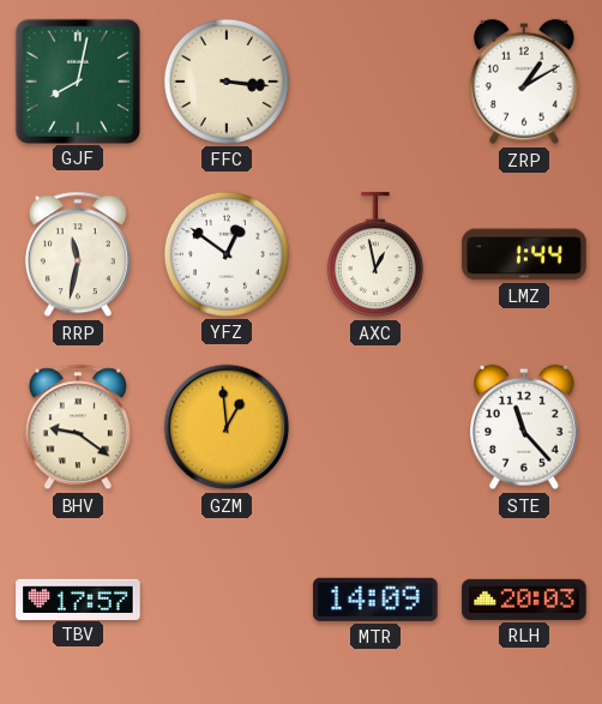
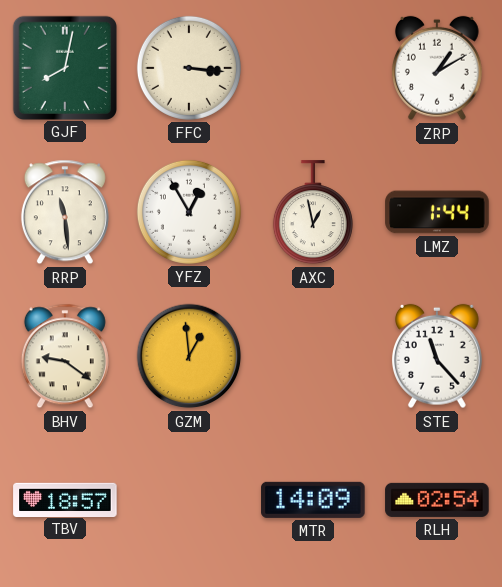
RRP: 11:32 -> 11:29 (65, 212)
YFZ: 12:51 -> 12:55 (189, 212)
TBV: 17:57 -> 18:57 (65, 499)
RLH: 20:03 -> 02:54 (437, 500)
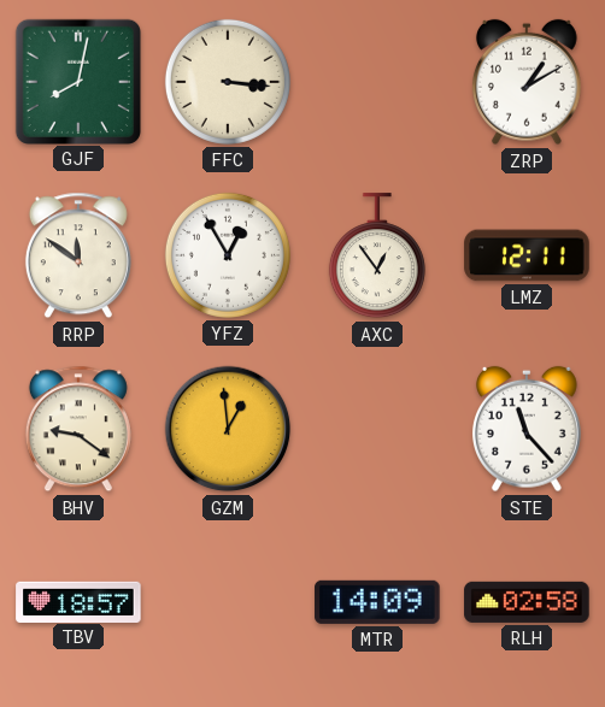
RRP: 11:29 -> 11:51 (78, 255)
AXC: 12:58 -> 12:54 (377, 257)
LMZ: 1:44 -> 12:11 (527, 255)
RLH: 02:54 -> 02:58 (527, 602)
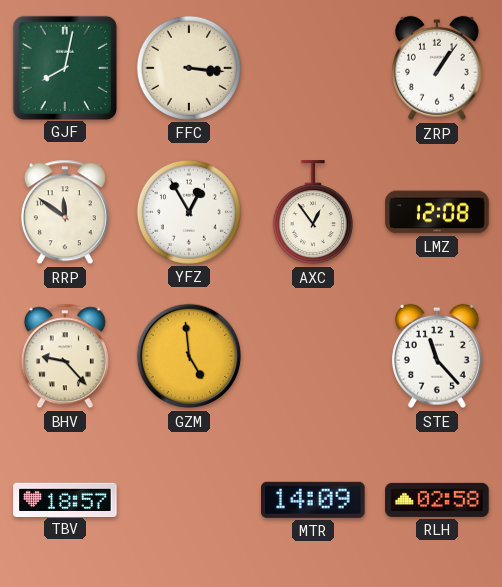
ZRP: 1:10 -> 1:06 (437, 68)
LMZ: 12:11 -> 12:08 (437, 212)
BHV: 9:21 -> 9:23 (65, 356)
GZM: 12:59 -> 4:59 (189, 356)
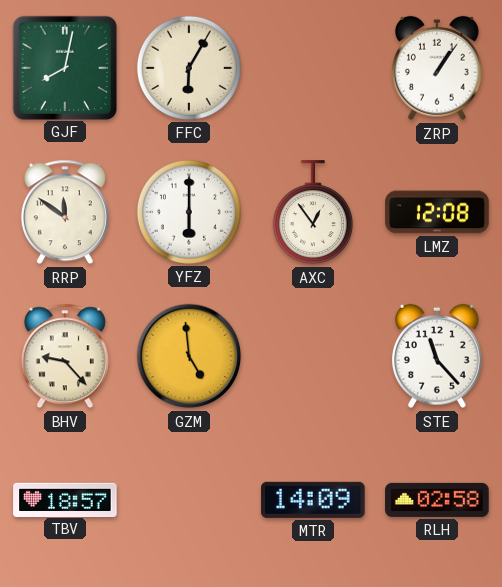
FFC: 3:16 -> 6:05 (189, 68)
YFZ: 12:55 -> 6:00 (189, 212)
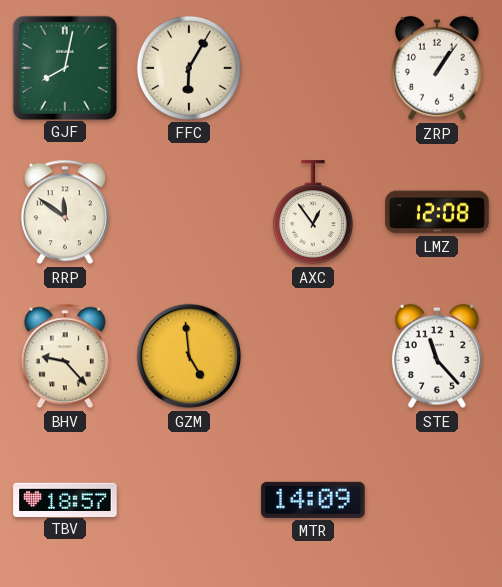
YFZ: 6:00 -> none (189, 212)
RLH: 02:58 -> none (437, 500)
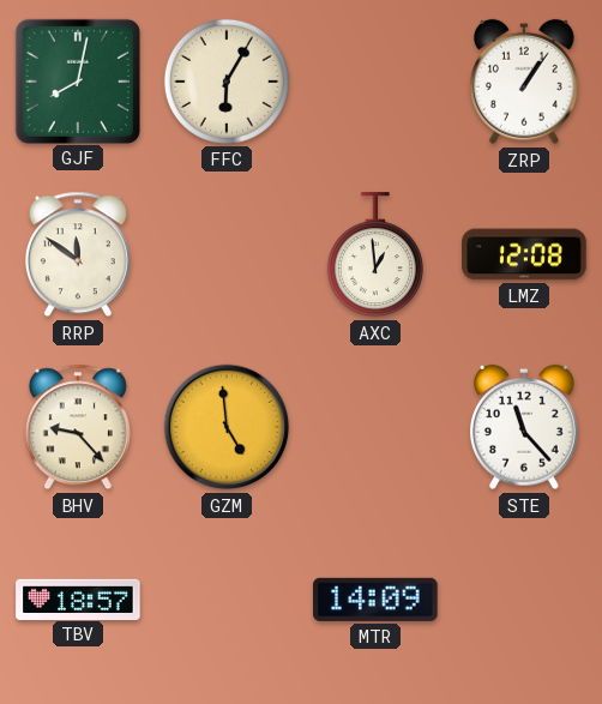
AXC: 12:54 -> 12:59 (375, 255)
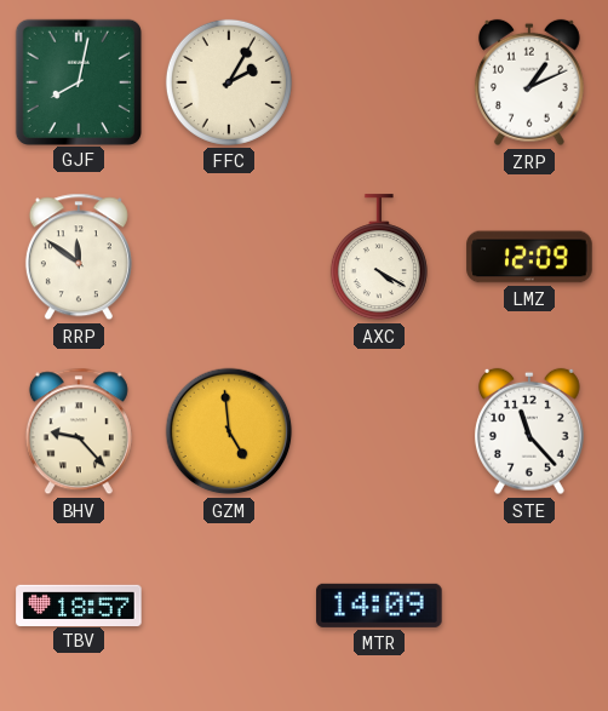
FFC: 6:05 -> 2:05 (229, 82)
ZRP: 1:06 -> 1:11 (529, 82)
AXC: 12:59 -> 4:20 (379, 258)
LMZ: 12:08 -> 12:09 (529, 257)
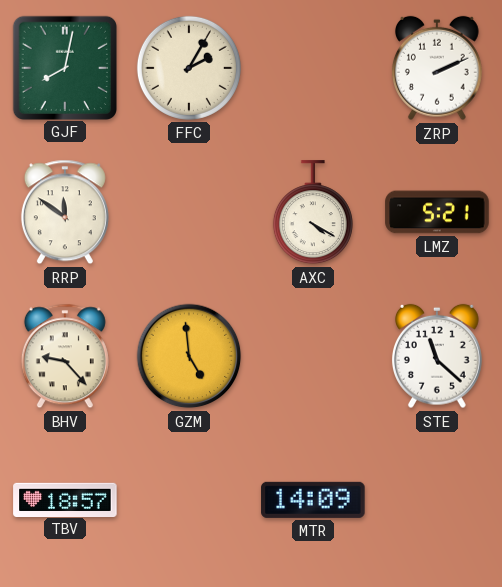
ZRP: 1:11 -> 2:11 (437, 68)
LMZ: 12:09 -> 5:21 (437, 212)
STE: 11:23 -> 11:22 (437, 356)
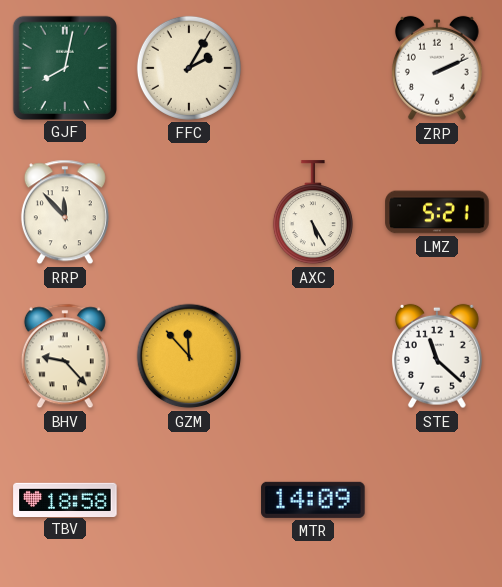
RRP: 11:51 -> 11:53 (65, 212)
AXC: 4:20 -> 5:25 (313, 213)
GZM: 4:59 -> 11:53 (189, 356)
TBV: 18:57 -> 18:58 (65, 499)
